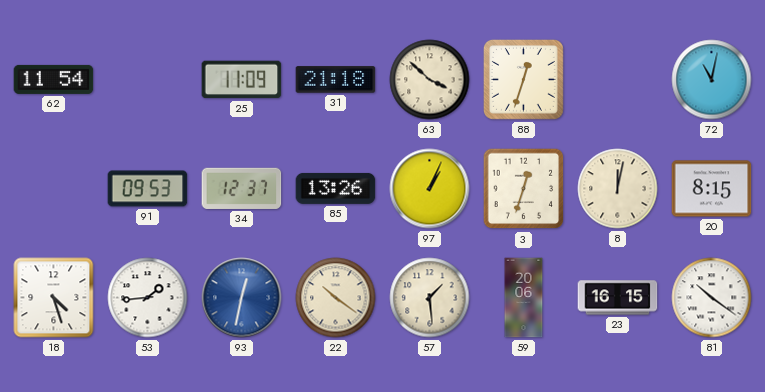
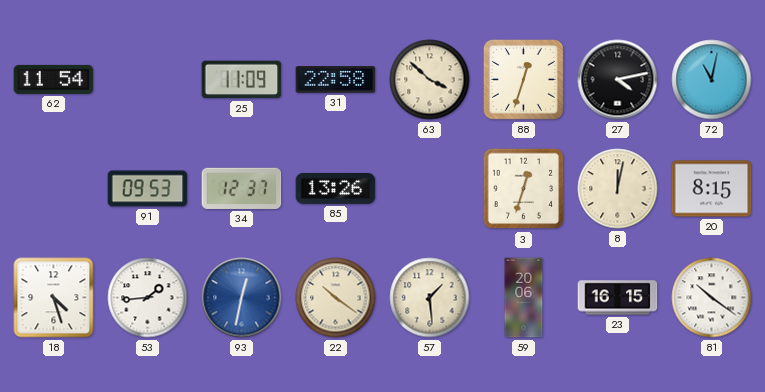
31: 21:18 -> 22:58 (336, 80)
27: none -> 4:13 (618, 80)
97: 1:04 -> none (430, 189)
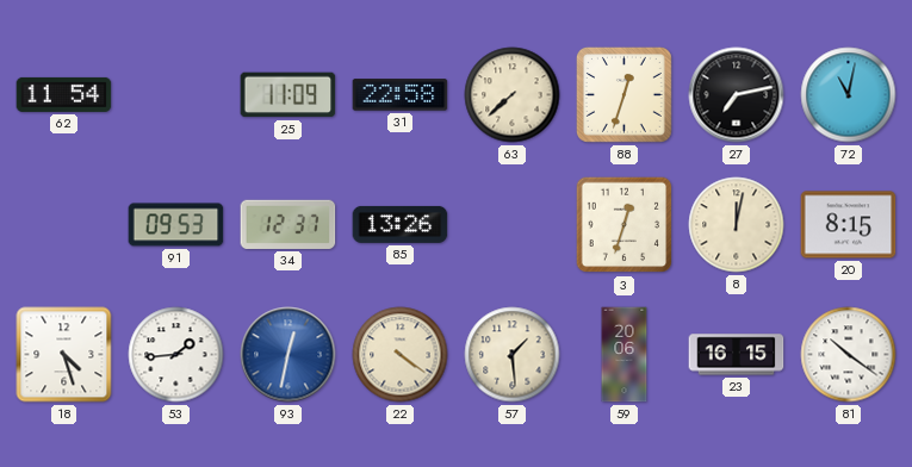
63: 3:52 -> 7:38 (513, 95)
27: 4:13 -> 7:13 (737, 95)
22: 10:21 -> 4:21 (401, 355)
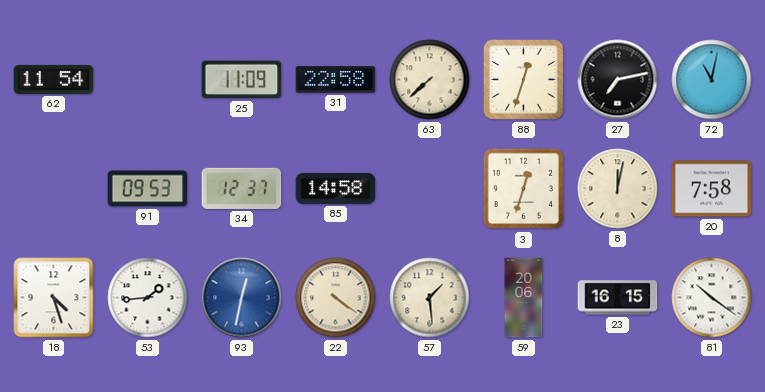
85: 13:26 -> 14:58 (336, 188)
20: 8:15 -> 7:58 (712, 189)
